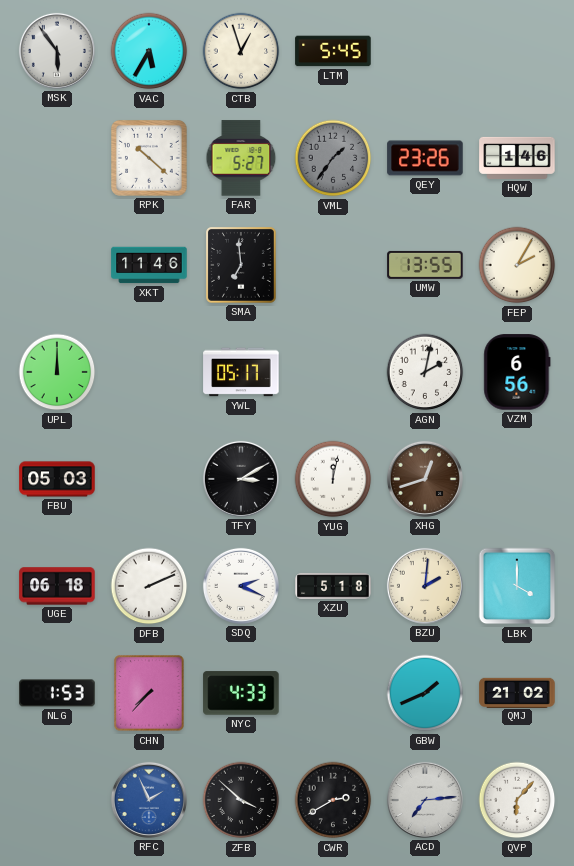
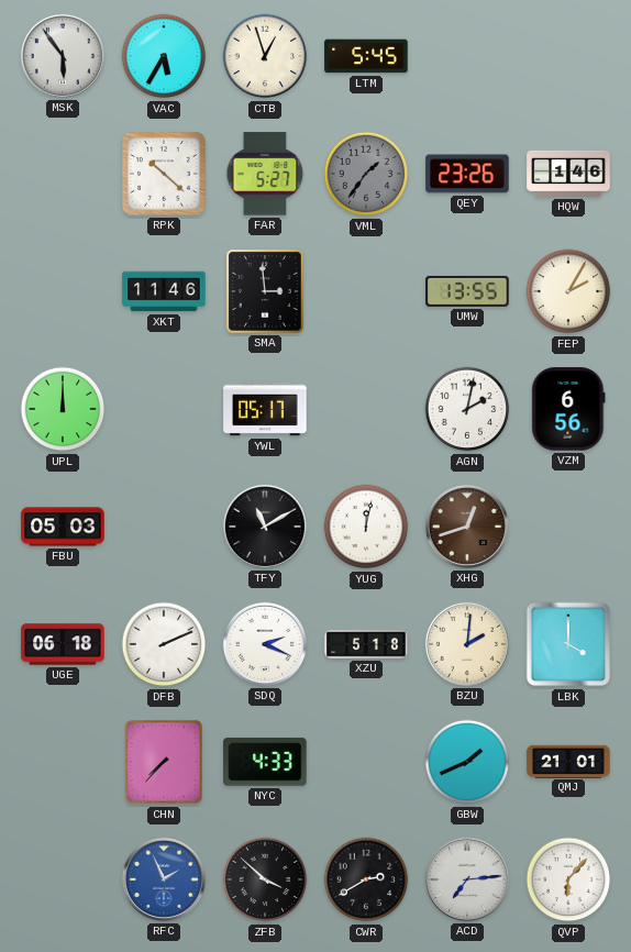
SMA: 6:59 -> 2:59 (265, 291)
TFY: 3:10 -> 11:10 (265, 527)
NLG: 1:53 -> none (57, 693)
QMJ: 21:02 -> 21:01 (568, 761)
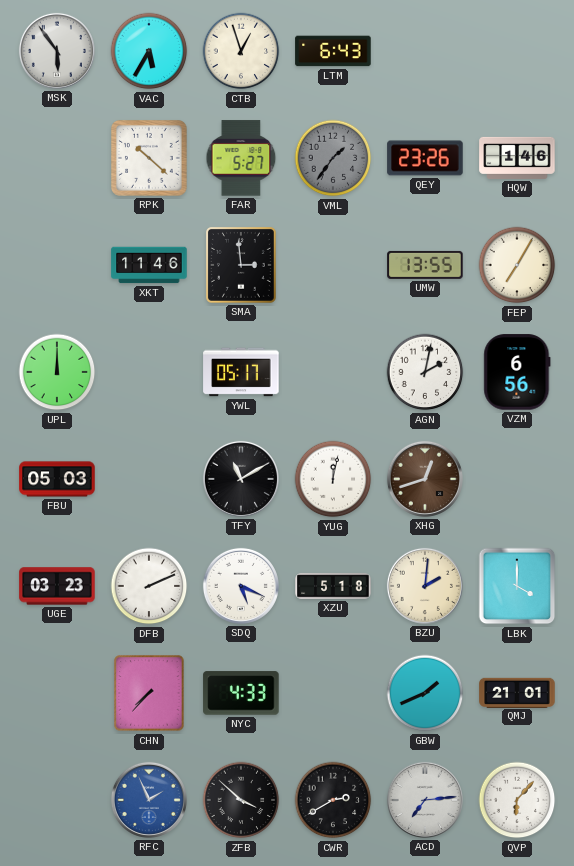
LTM: 5:45 -> 6:43 (333, 51)
FEP: 2:05 -> 7:05 (517, 265)
UGE: 06:18 -> 03:23 (57, 586)
SDQ: 2:19 -> 5:19 (241, 586)
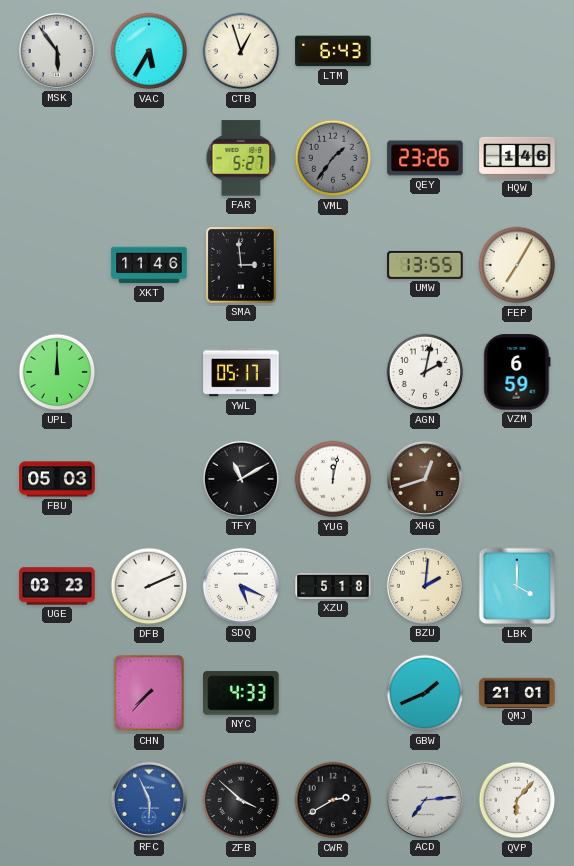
RPK: 10:22 -> none (149, 158)
VZM: 6:56 -> 6:59 (517, 372)
RFC: 1:56 -> 5:56 (149, 800)
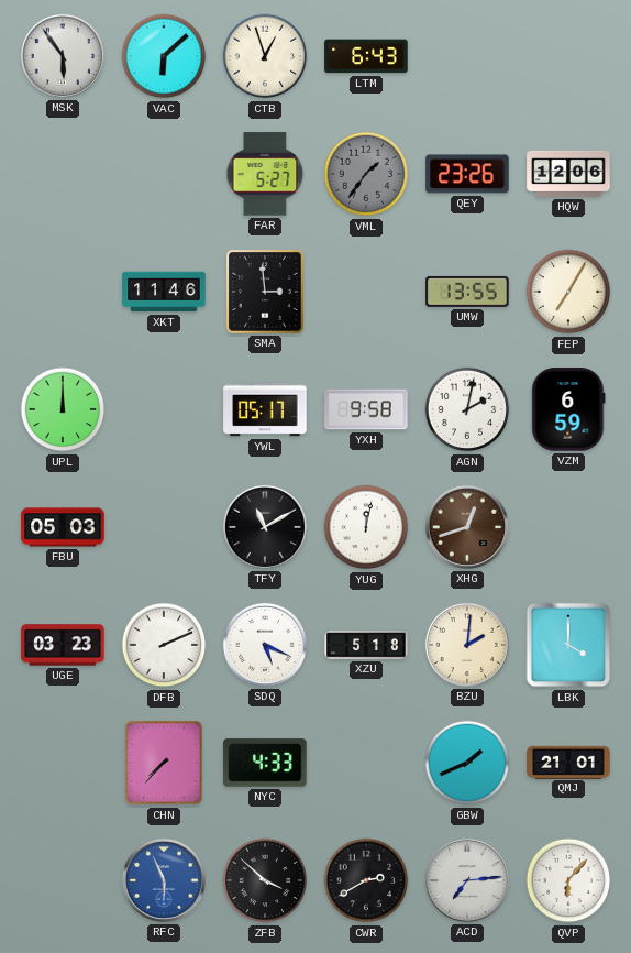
VAC: 5:35 -> 6:08 (164, 56)
HQW: 1:46 -> 12:06 (568, 174)
YXH: none -> 9:58 (366, 409)
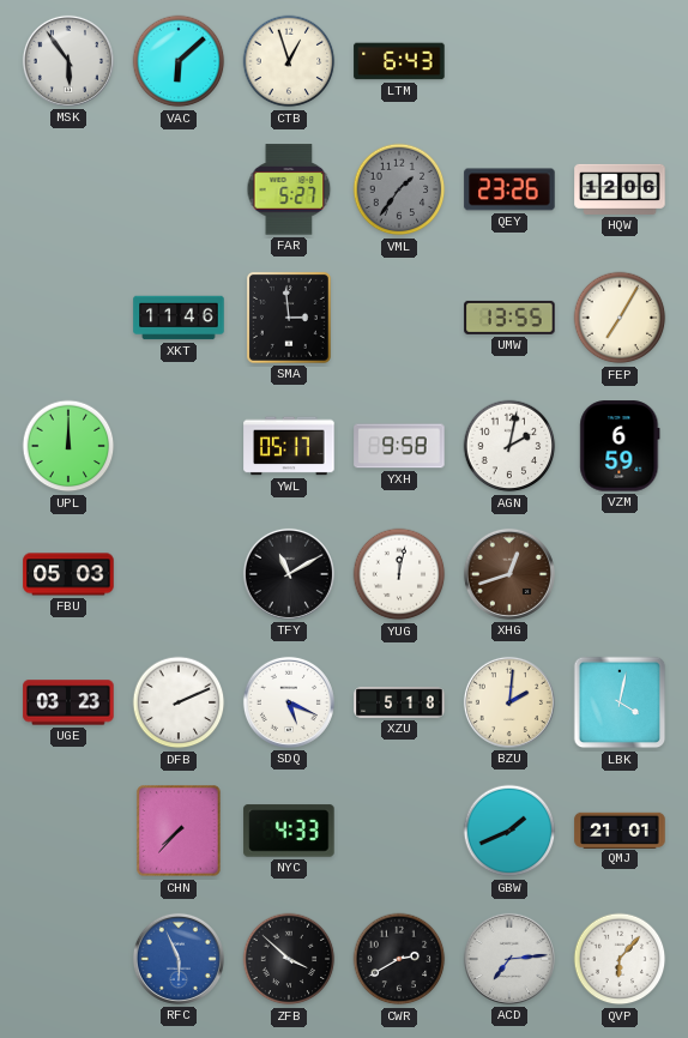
LBK: 4:00 -> 4:02 (620, 702)
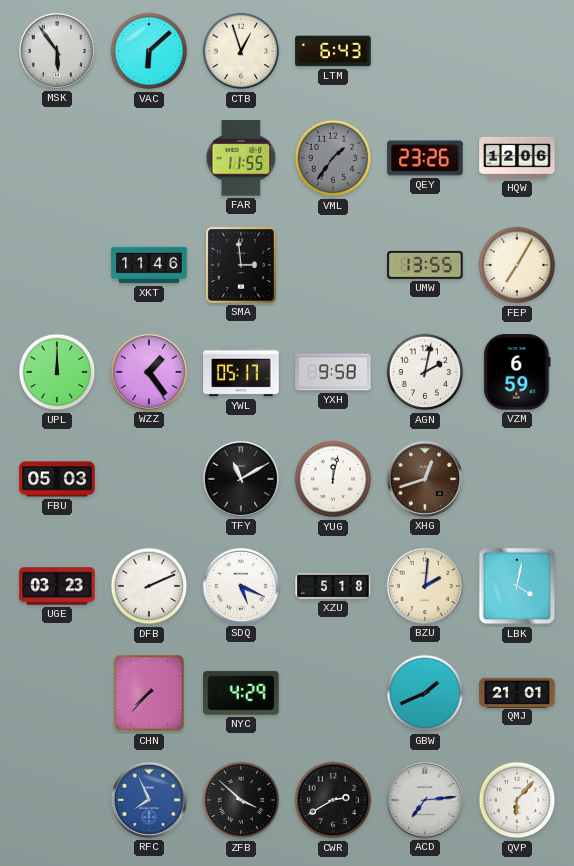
FAR: 5:27 -> 11:55 (241, 158)
WZZ: none -> 1:24 (149, 372)
NYC: 4:33 -> 4:29 (241, 693)
RFC: 5:56 -> 7:56 (149, 800)
